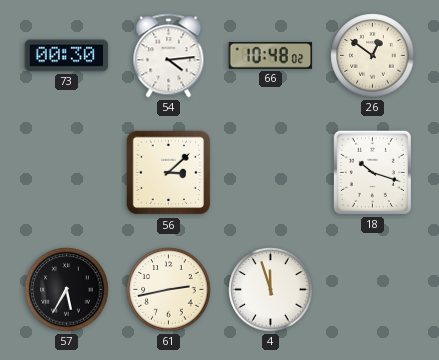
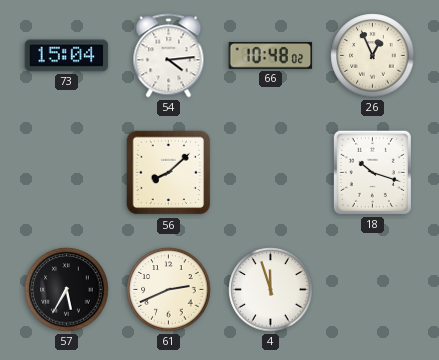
73: 00:30 -> 15:04 (67, 56)
26: 12:51 -> 12:56 (373, 56)
56: 3:08 -> 8:08 (169, 173)
61: 2:43 -> 2:41 (169, 290)
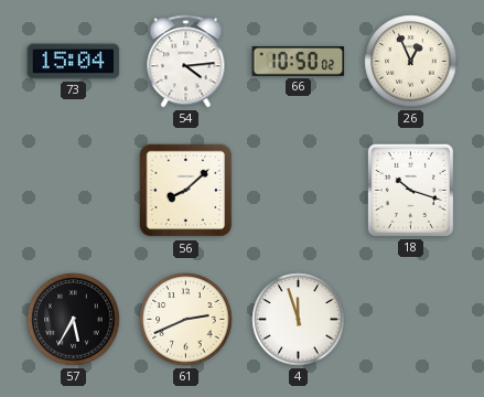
66: 10:48 -> 10:50 (299, 61)
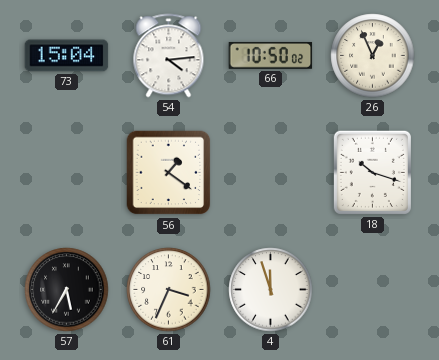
56: 8:08 -> 1:21 (169, 173)
61: 2:41 -> 3:34 (169, 290)
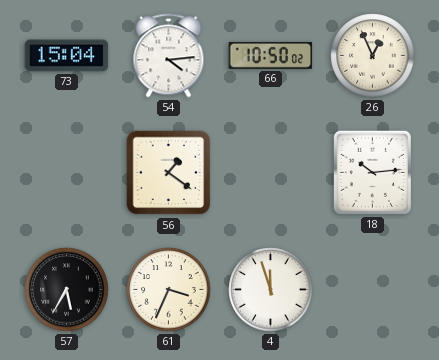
18: 10:18 -> 10:14 (372, 172)
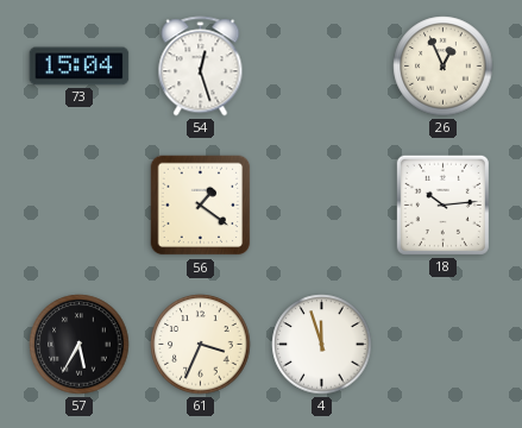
54: 4:14 -> 12:27 (201, 67)
66: 10:50 -> none (271, 55)
